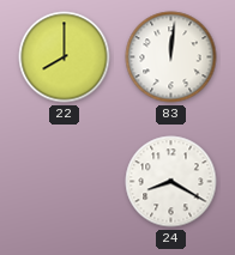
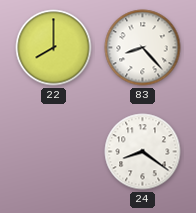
83: 12:01 -> 8:23 (143, 48)
24: 8:20 -> 8:21 (143, 152)
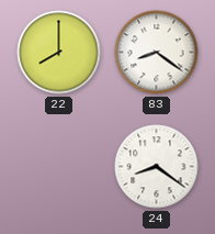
83: 8:23 -> 8:21 (157, 53)
